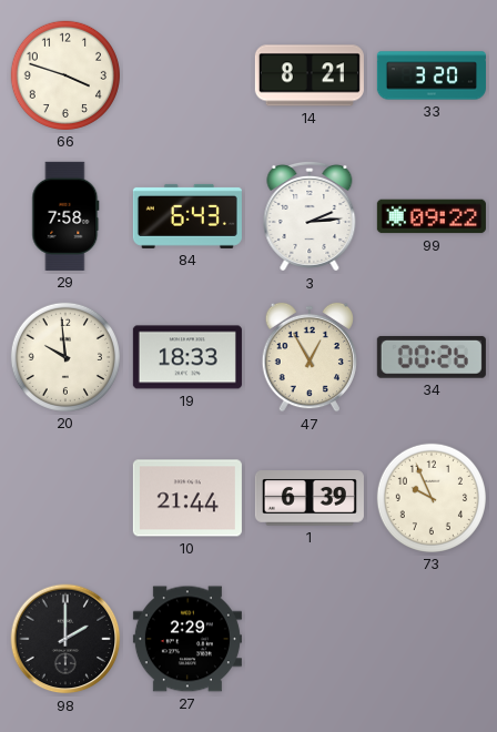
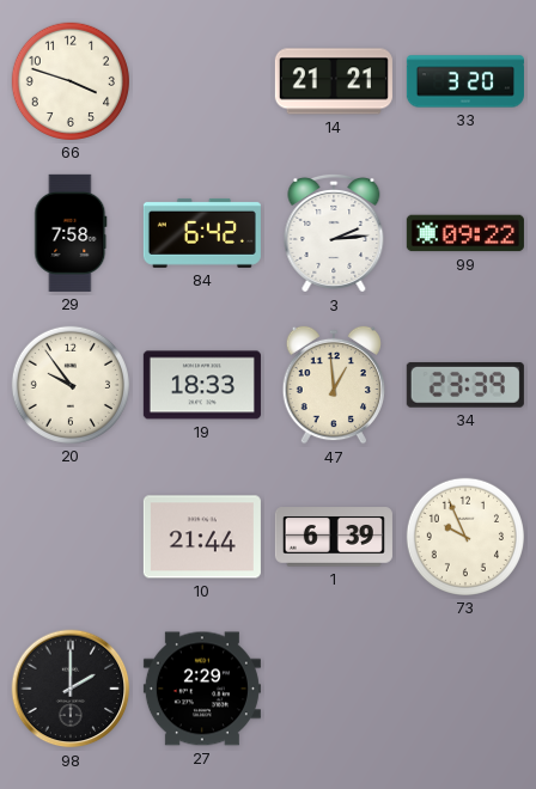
14: 8:21 -> 21:21 (334, 81)
84: 6:43 -> 6:42 (202, 233)
20: 9:59 -> 9:54 (71, 385)
47: 12:55 -> 12:59 (334, 385)
34: 00:26 -> 23:39 (465, 385)
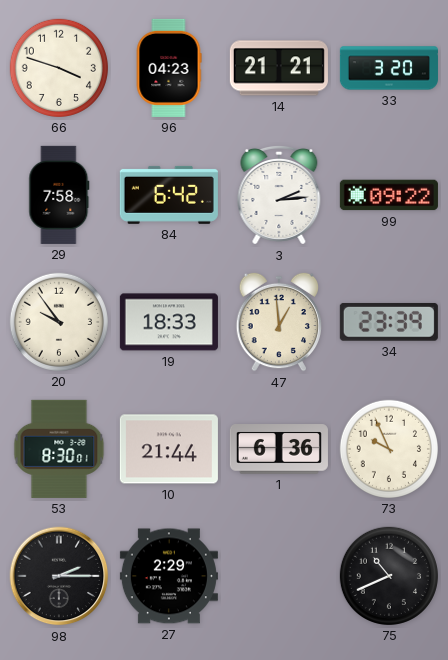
96: none -> 04:23 (169, 68)
53: none -> 8:30 (59, 449)
1: 6:39 -> 6:36 (279, 449)
98: 2:00 -> 2:15 (59, 576)
75: none -> 10:41 (389, 576)
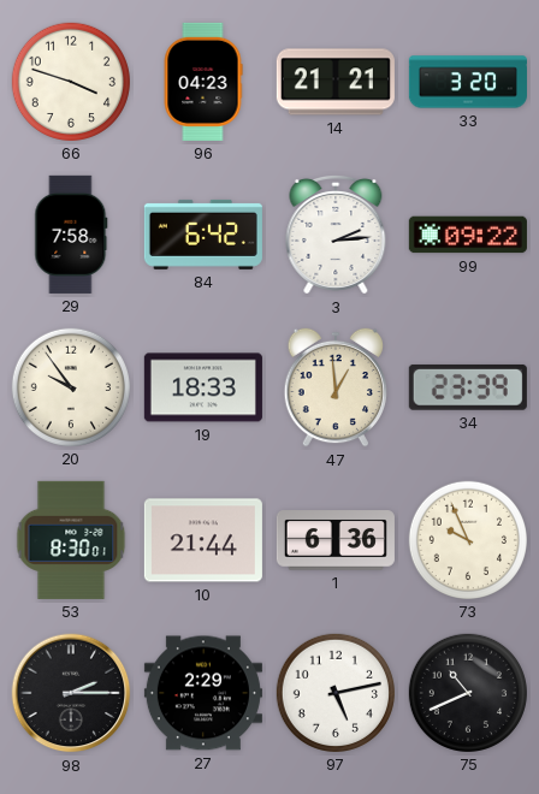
97: none -> 5:13 (336, 693)
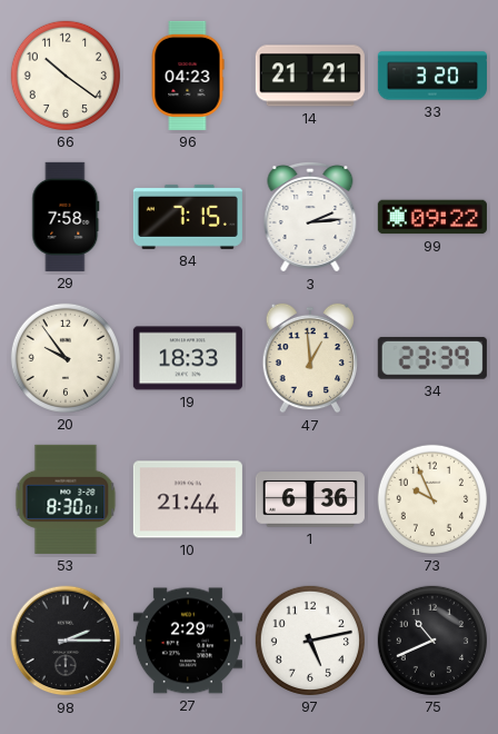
66: 3:48 -> 10:21 (66, 76)
84: 6:42 -> 7:15 (188, 217)
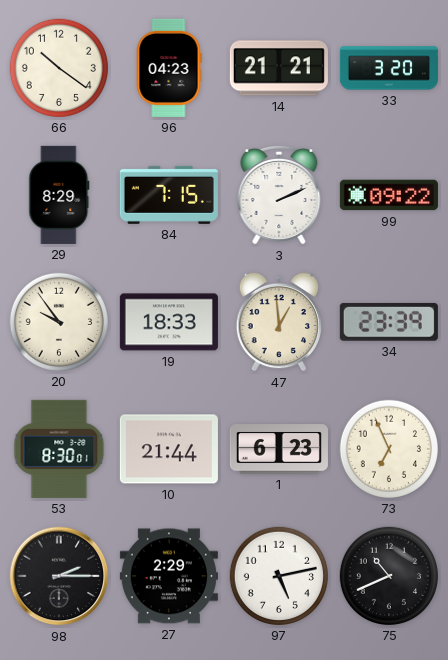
29: 7:58 -> 8:29 (59, 195)
3: 2:14 -> 2:11 (279, 195)
1: 6:36 -> 6:23 (279, 449)
73: 9:56 -> 6:56 (389, 449)
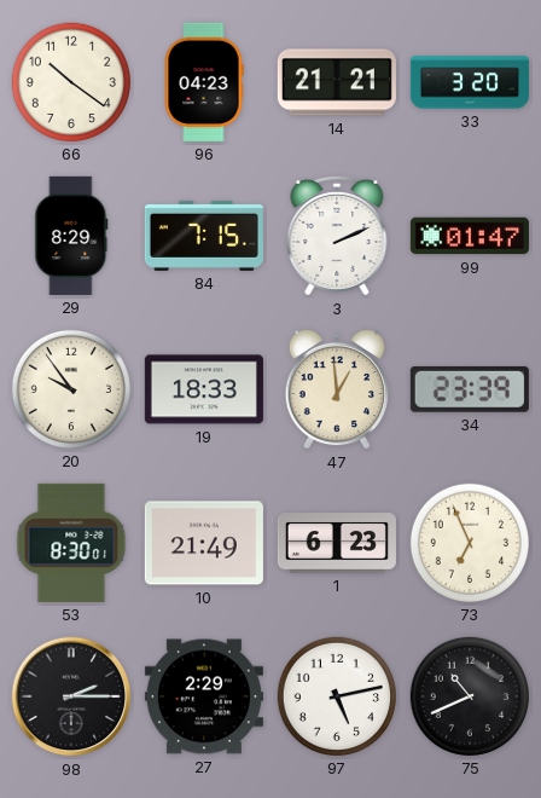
99: 09:22 -> 01:47 (470, 236)
10: 21:44 -> 21:49 (204, 543)
